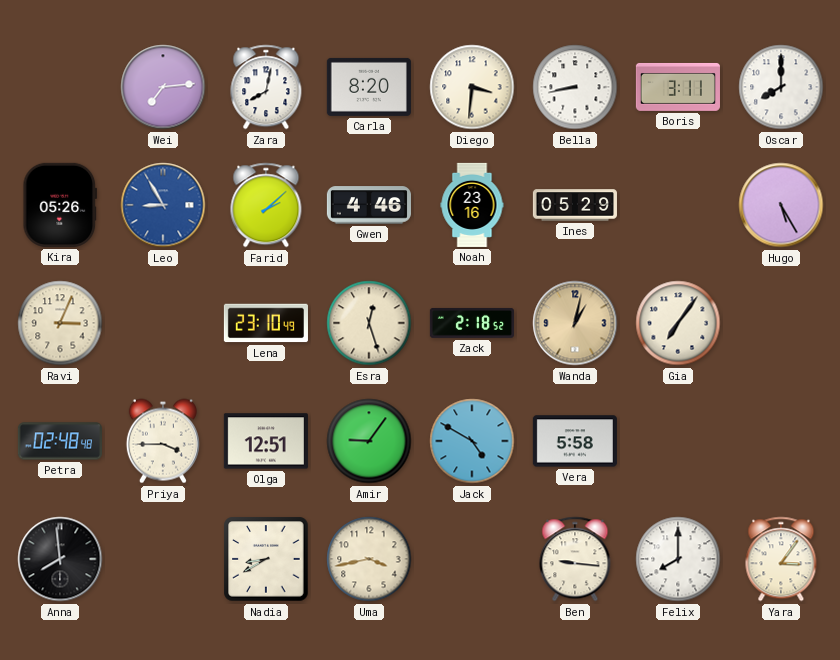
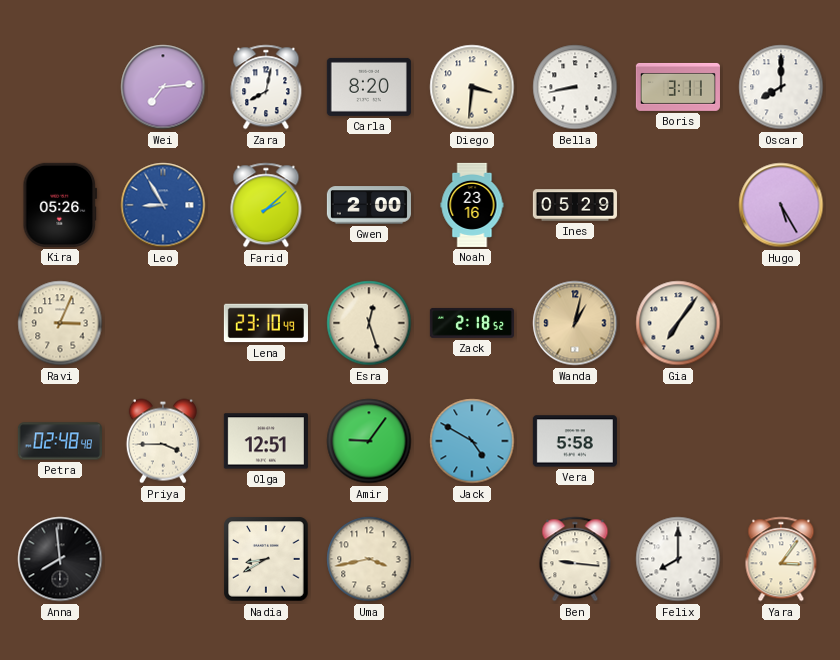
Gwen: 4:46 -> 2:00 (369, 205)
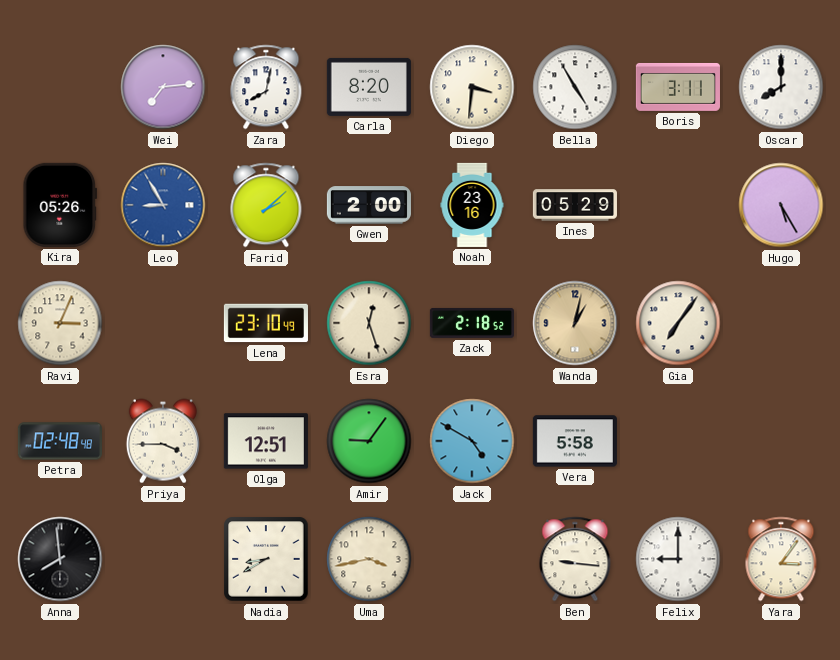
Bella: 8:43 -> 4:55 (575, 87)
Felix: 8:00 -> 9:00 (678, 559)
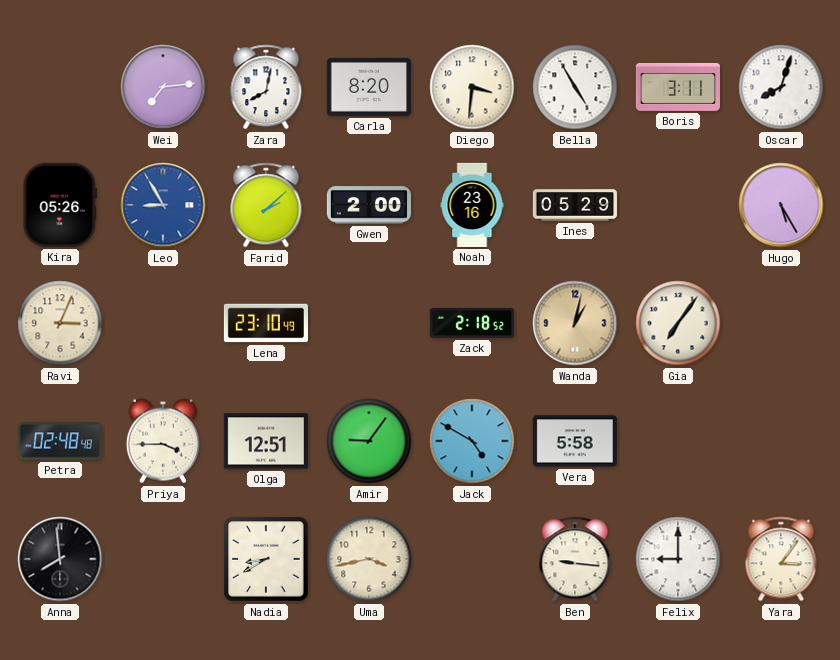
Oscar: 8:00 -> 8:03 (781, 87)
Esra: 12:27 -> none (369, 323)
